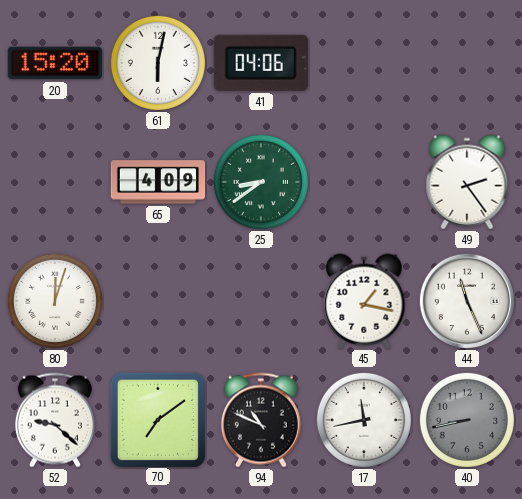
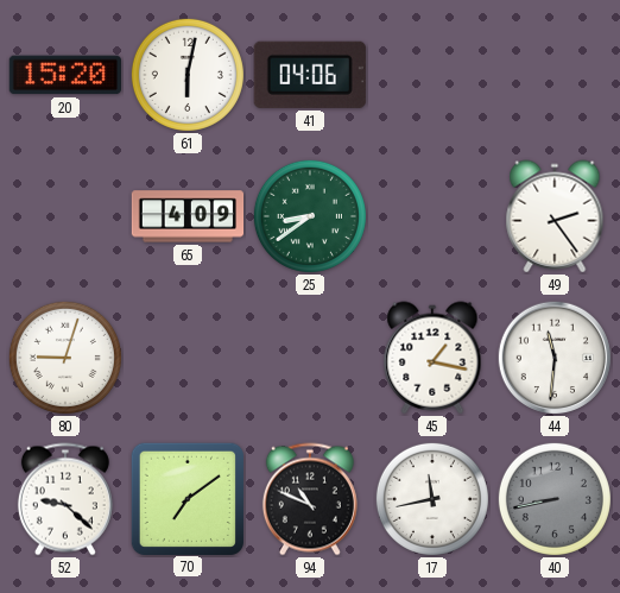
80: 12:03 -> 9:03 (65, 358)
44: 11:26 -> 11:31 (553, 357)
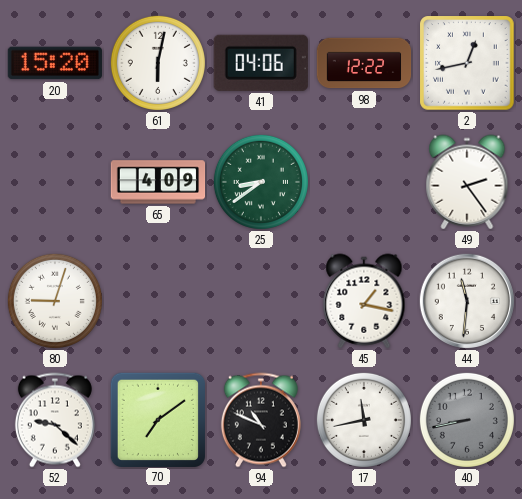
98: none -> 12:22 (364, 63)
2: none -> 12:43 (467, 63)
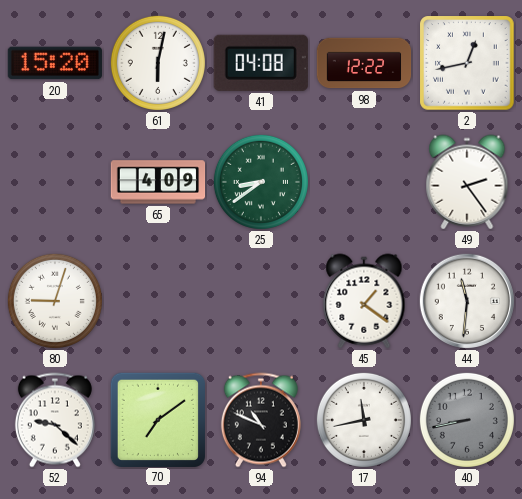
41: 04:06 -> 04:08 (261, 63)
45: 1:17 -> 1:21 (364, 301)
